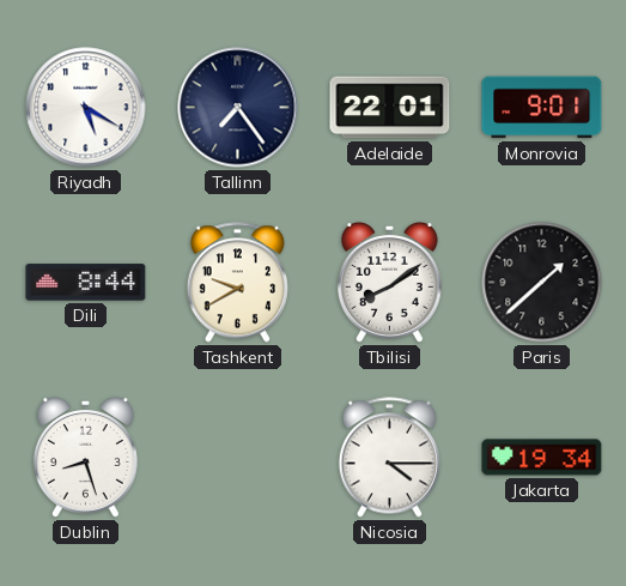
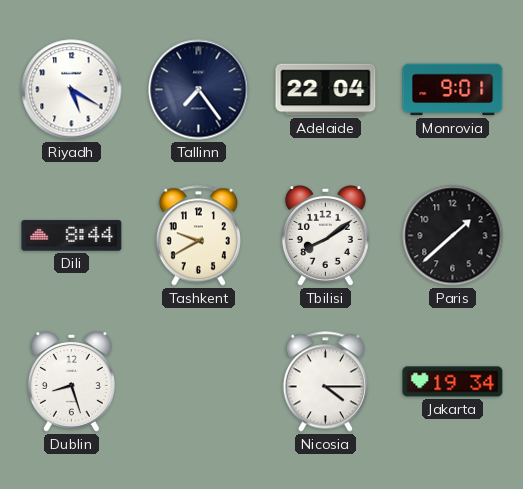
Adelaide: 22:01 -> 22:04 (326, 90)
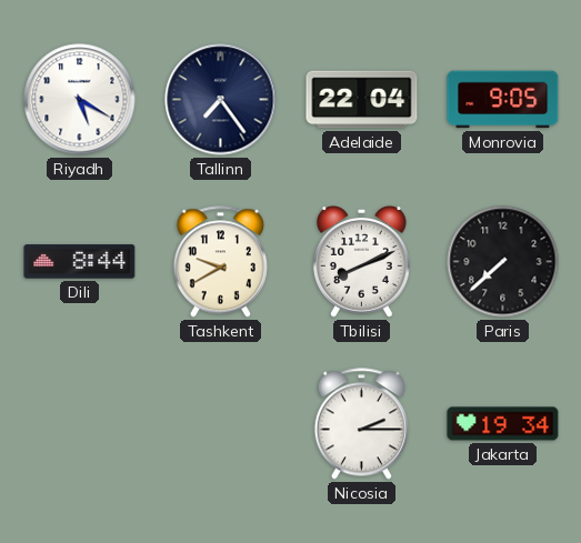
Monrovia: 9:01 -> 9:05 (503, 100)
Tbilisi: 8:09 -> 8:11 (361, 262)
Paris: 1:38 -> 7:38 (503, 262)
Dublin: 8:27 -> none (71, 382)
Nicosia: 4:15 -> 2:15 (361, 424)
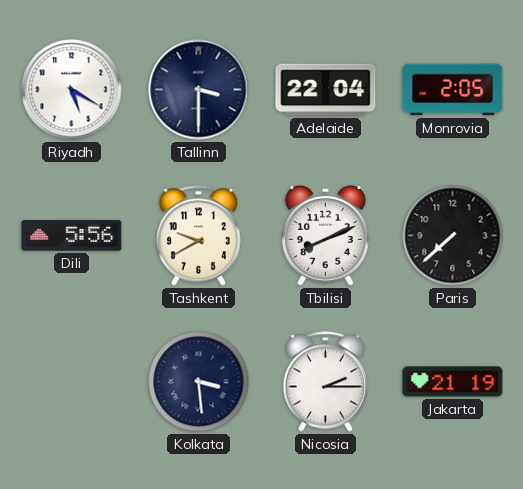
Tallinn: 7:24 -> 3:30 (199, 90)
Monrovia: 9:05 -> 2:05 (453, 90)
Dili: 8:44 -> 5:56 (72, 236)
Kolkata: none -> 3:29 (199, 382)
Jakarta: 19:34 -> 21:19 (453, 382)
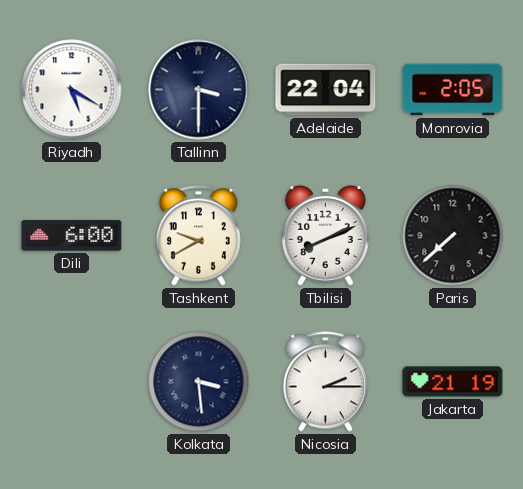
Dili: 5:56 -> 6:00 (72, 236)
